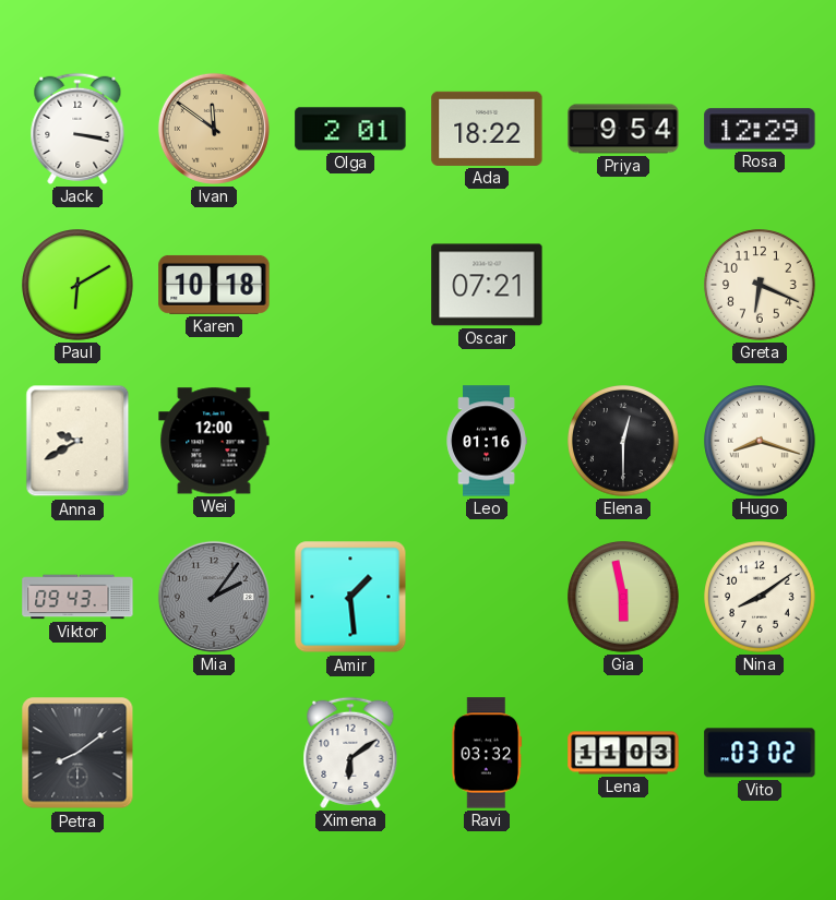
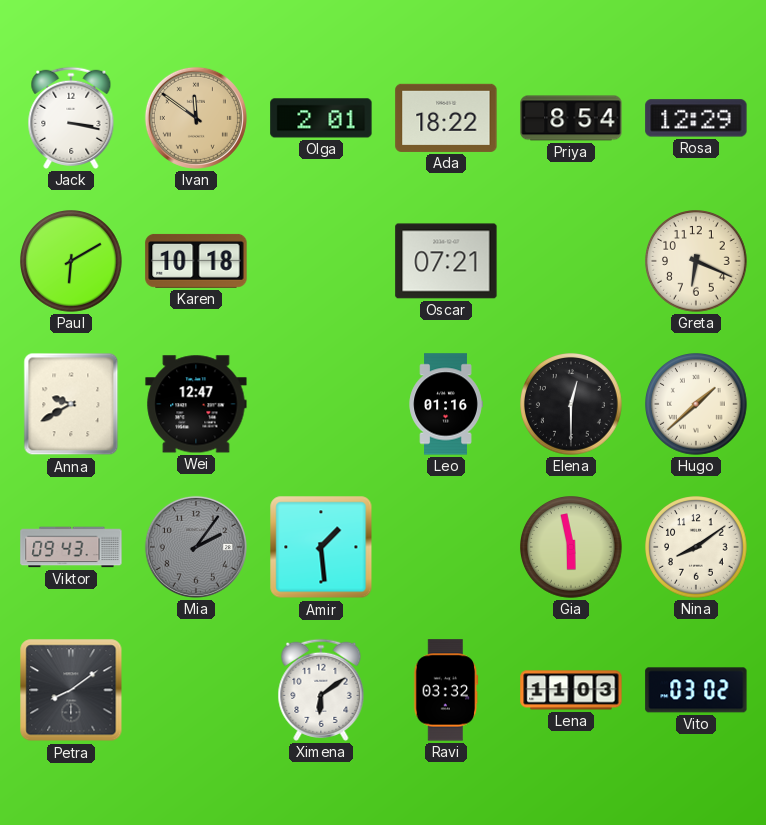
Priya: 9:54 -> 8:54 (571, 118)
Wei: 12:00 -> 12:47 (196, 404)
Hugo: 8:18 -> 1:38 (697, 405)
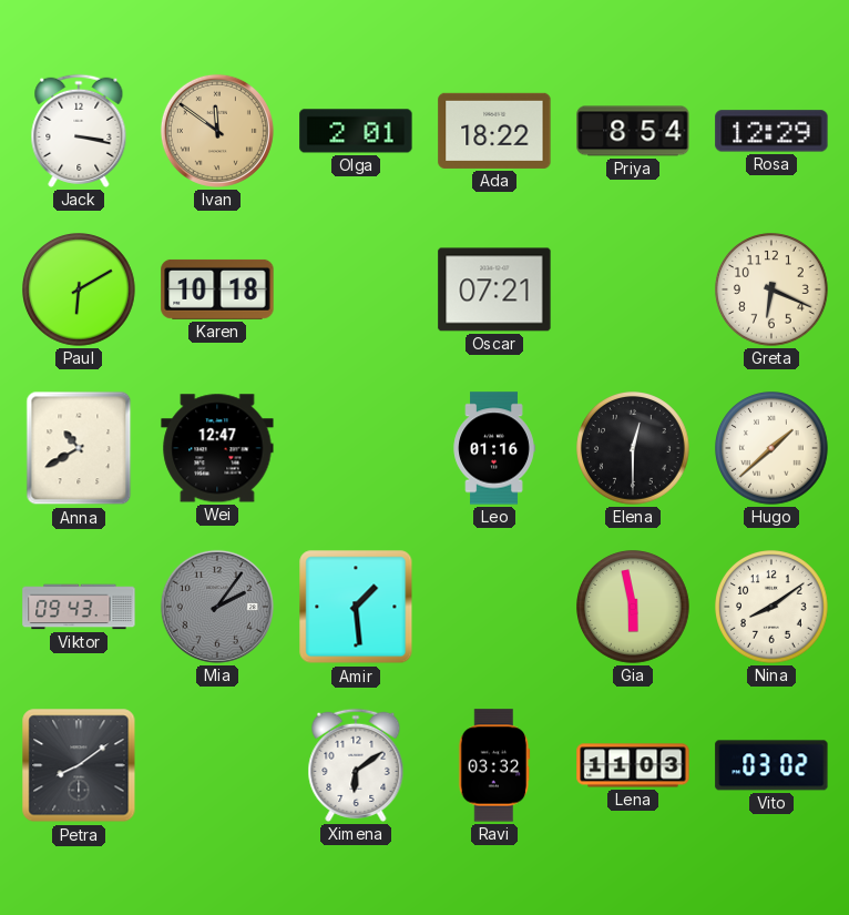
Anna: 9:40 -> 10:40 (79, 448)
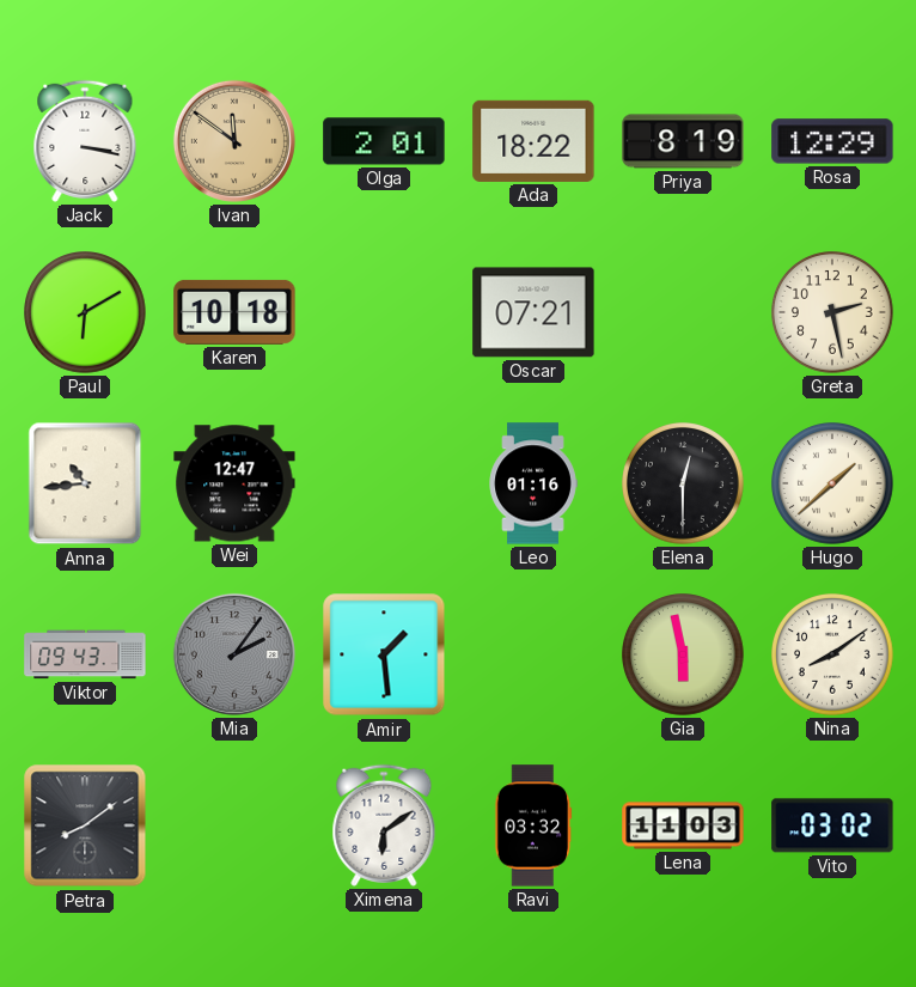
Priya: 8:54 -> 8:19 (683, 141)
Greta: 6:19 -> 2:28 (833, 313)
Anna: 10:40 -> 10:44 (85, 483)
